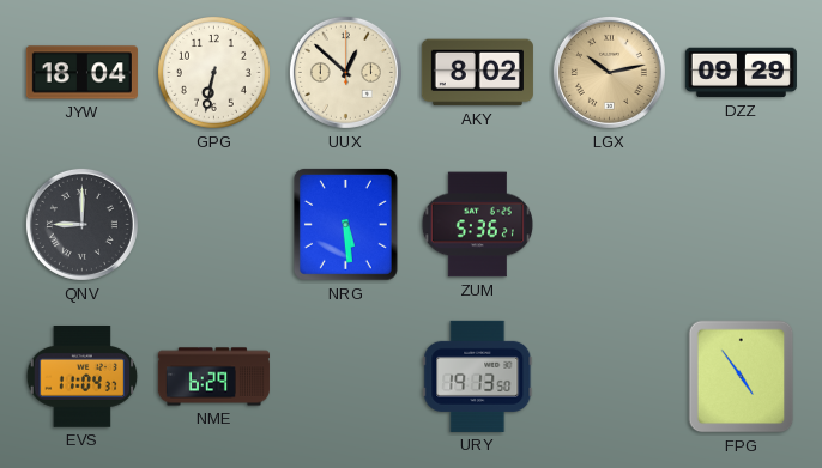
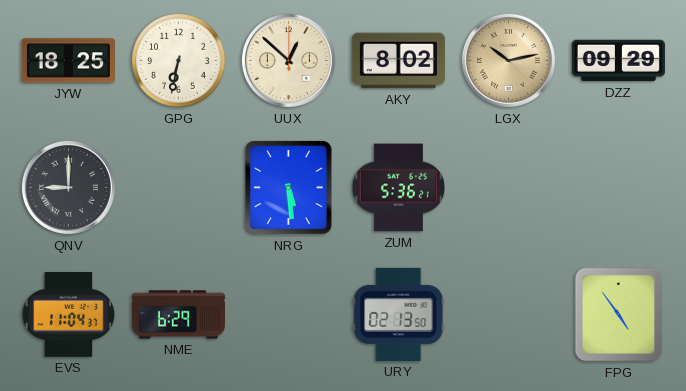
JYW: 18:04 -> 18:25 (68, 61)
URY: 19:13 -> 02:13 (399, 314)
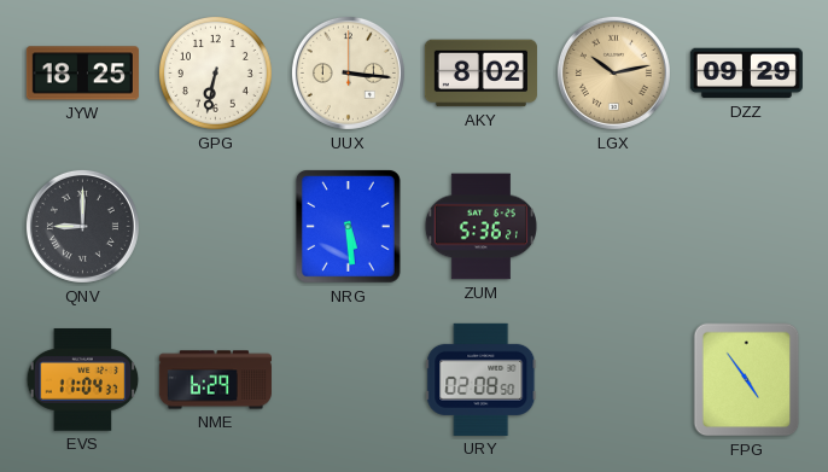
UUX: 12:52 -> 3:16 (348, 72)
URY: 02:13 -> 02:08 (482, 379)
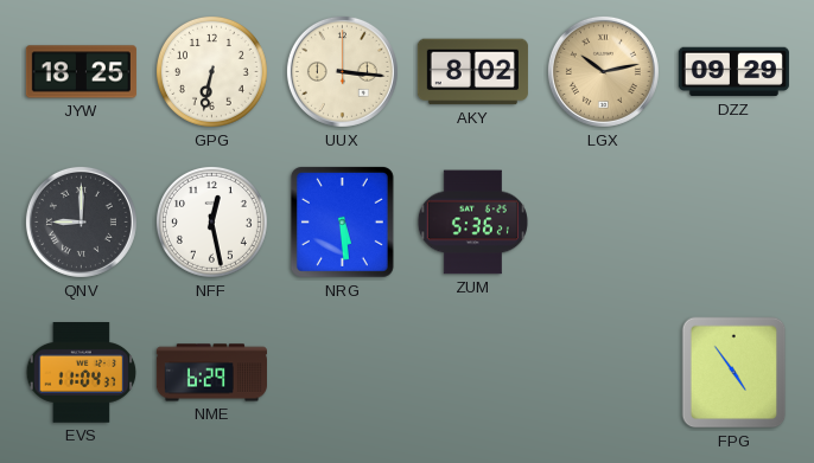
NFF: none -> 12:28 (211, 221)
URY: 02:08 -> none (482, 379)
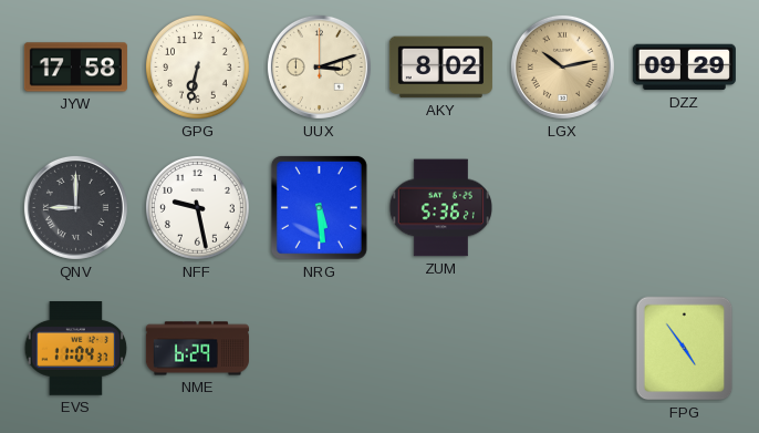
JYW: 18:25 -> 17:58 (75, 68)
UUX: 3:16 -> 3:12 (319, 66)
NFF: 12:28 -> 9:28 (197, 207)
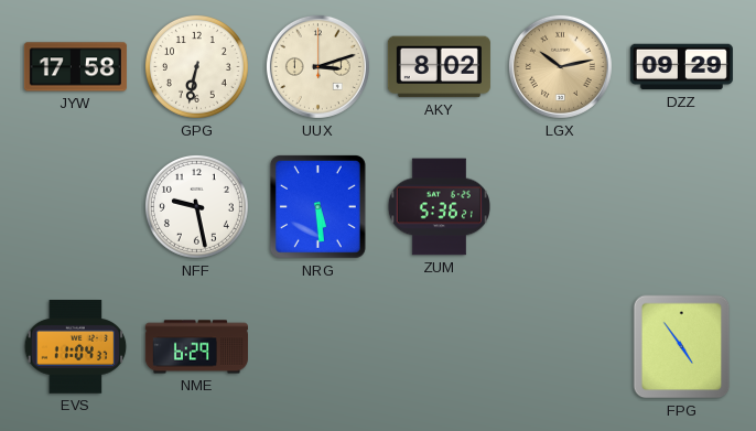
QNV: 9:00 -> none (75, 207)
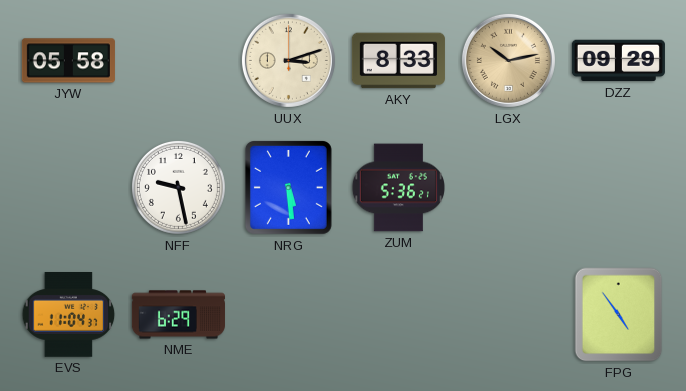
JYW: 17:58 -> 05:58 (68, 61)
GPG: 6:32 -> none (196, 66)
AKY: 8:02 -> 8:33 (398, 61)
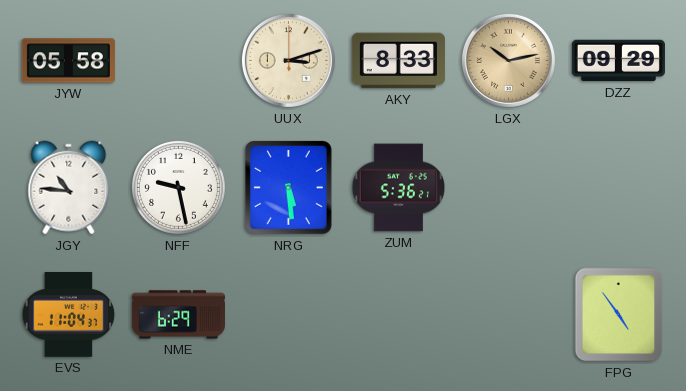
JGY: none -> 10:46 (69, 188)
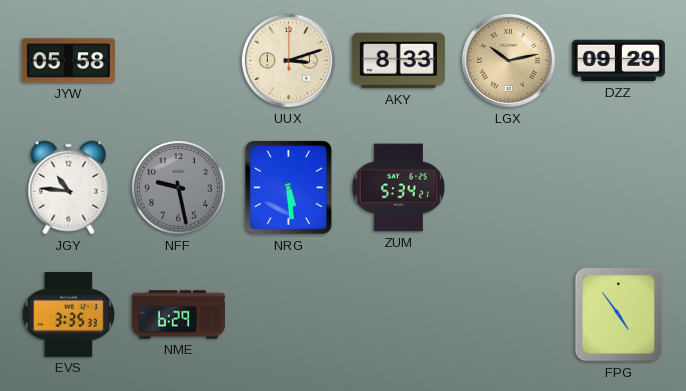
NFF dial: white -> grey (178, 187)
ZUM: 5:36 -> 5:34 (398, 188)
EVS: 11:04 -> 3:35 (69, 315)
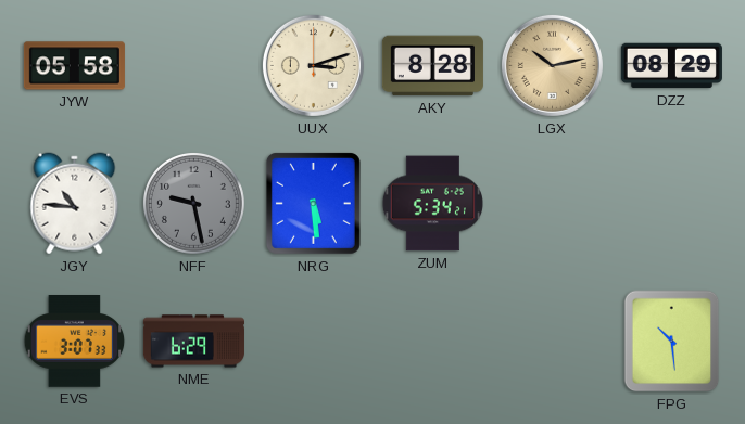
AKY: 8:33 -> 8:28 (432, 66)
DZZ: 09:29 -> 08:29 (671, 66)
EVS: 3:35 -> 3:07 (75, 342)
FPG: 4:54 -> 10:29 (672, 342)
